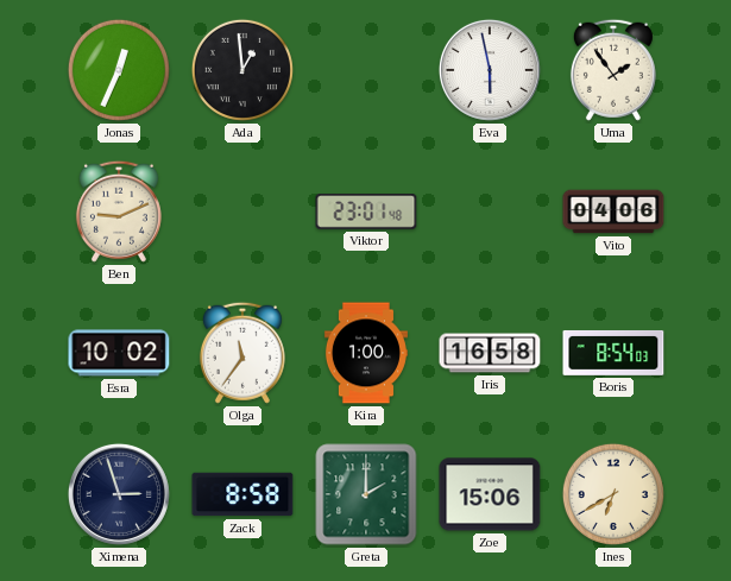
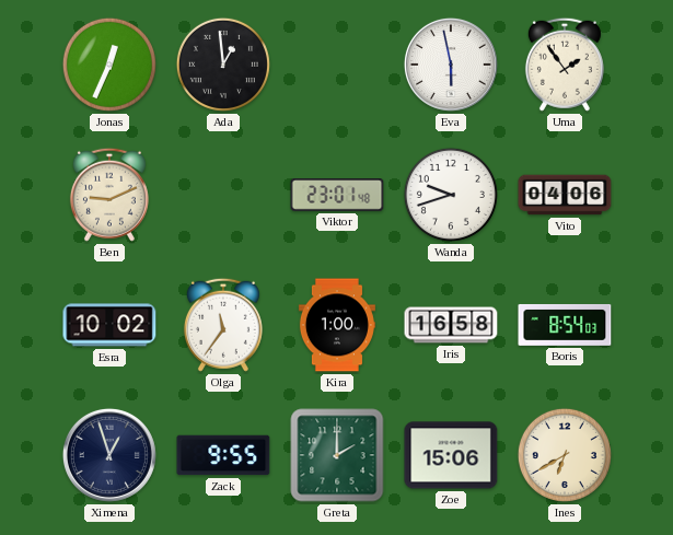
Wanda: none -> 9:42 (451, 195)
Ximena: 2:57 -> 12:57 (109, 455)
Zack: 8:58 -> 9:55 (223, 455)
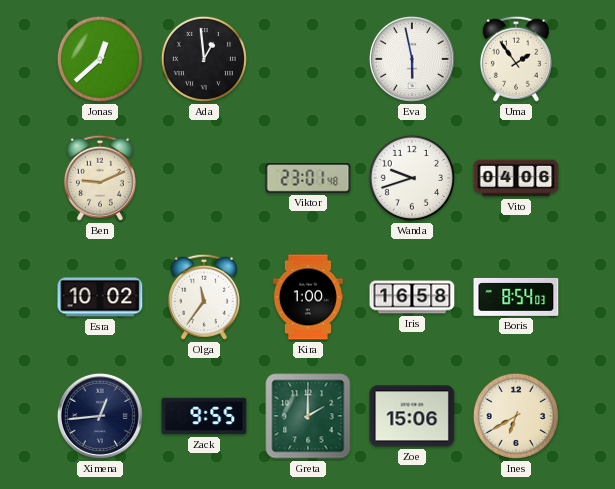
Jonas: 12:34 -> 12:38 (100, 59)
Ximena: 12:57 -> 12:44 (100, 416)
